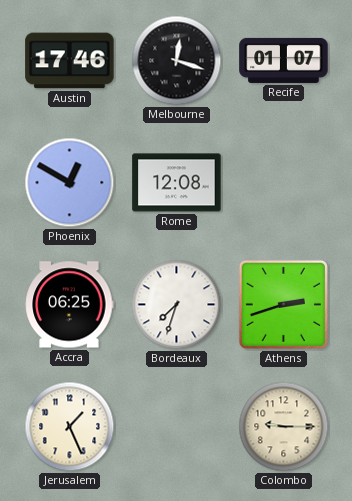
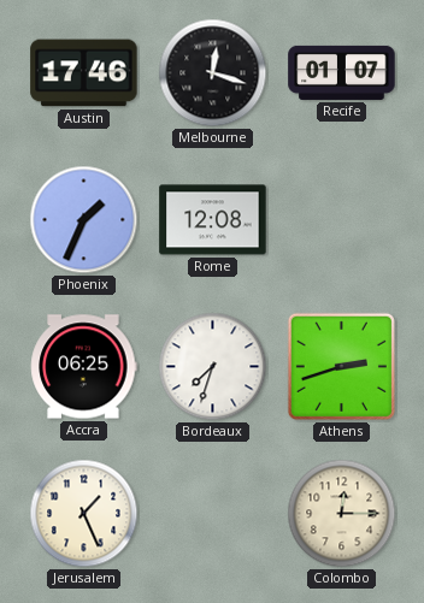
Phoenix: 12:50 -> 1:34 (84, 220)
Colombo: 9:15 -> 12:15 (342, 514)
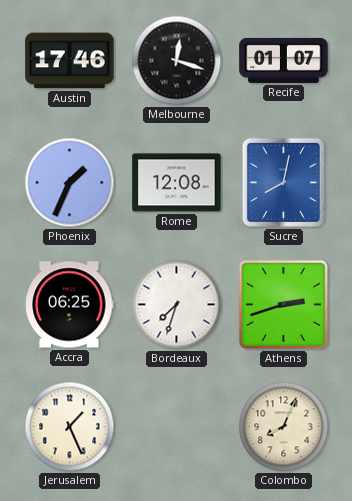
Sucre: none -> 8:02 (283, 182)
Colombo: 12:15 -> 8:04 (284, 427)
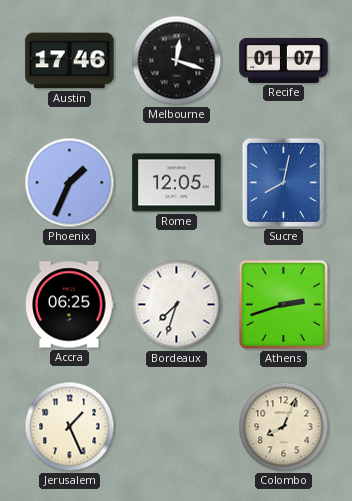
Rome: 12:08 -> 12:05 (177, 183)
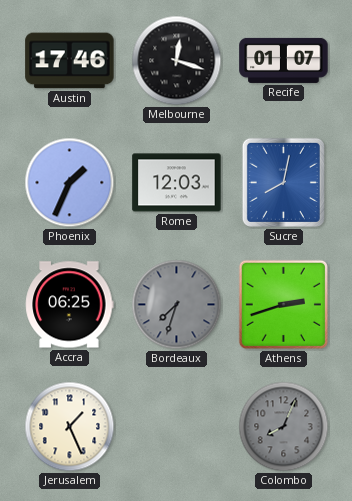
Rome: 12:05 -> 12:03 (177, 183)
Bordeaux dial: white -> grey (177, 305)
Colombo dial: cream -> grey (284, 427)
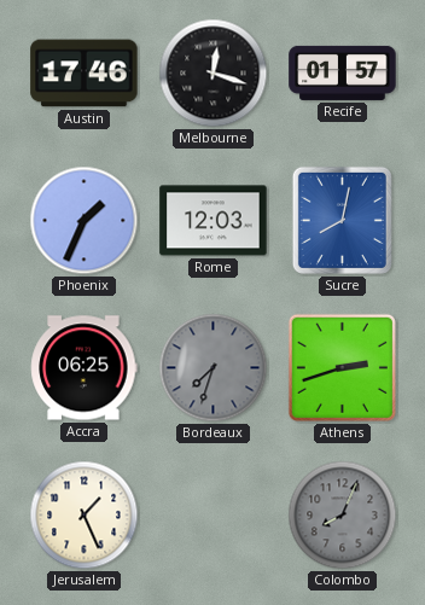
Recife: 01:07 -> 01:57 (343, 72)
